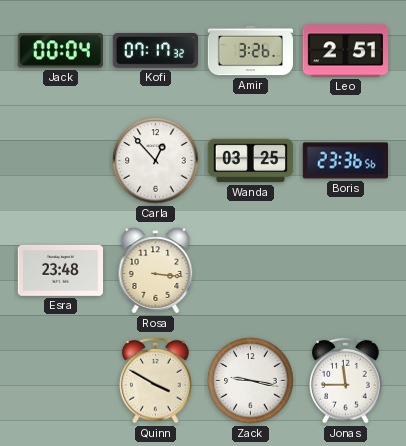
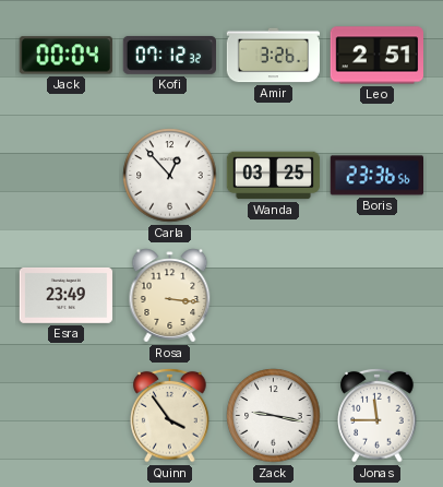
Kofi: 07:17 -> 07:12 (169, 56)
Esra: 23:48 -> 23:49 (65, 295)
Quinn: 3:50 -> 3:54 (170, 415)
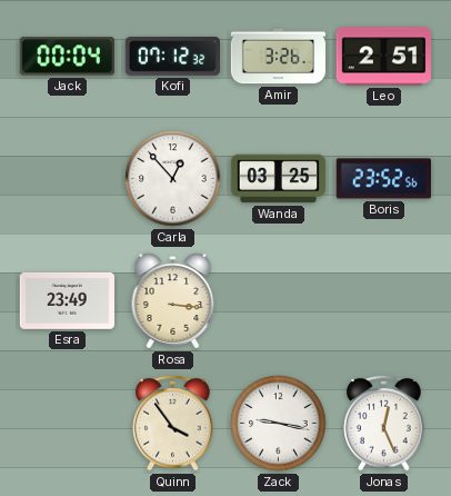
Boris: 23:36 -> 23:52 (383, 179)
Jonas: 11:45 -> 12:26 (384, 423)
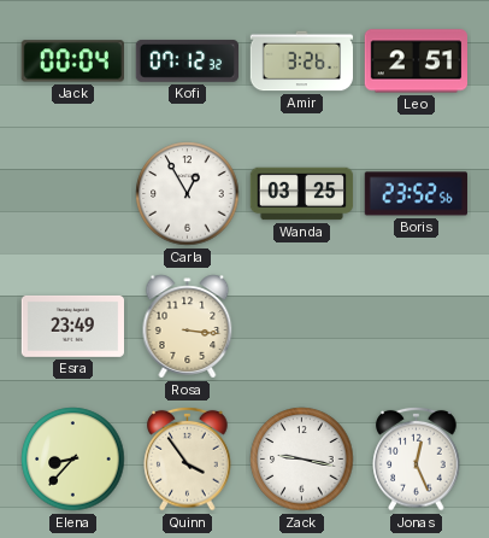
Carla: 12:53 -> 12:55 (188, 194)
Elena: none -> 8:37 (73, 460)
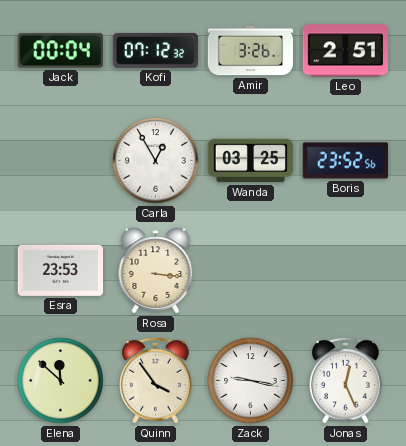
Esra: 23:49 -> 23:53 (60, 270)
Elena: 8:37 -> 11:52 (61, 381)
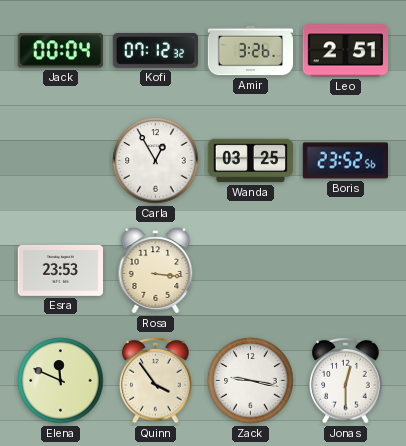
Elena: 11:52 -> 11:49 (61, 381)
Jonas: 12:26 -> 12:30 (346, 380)
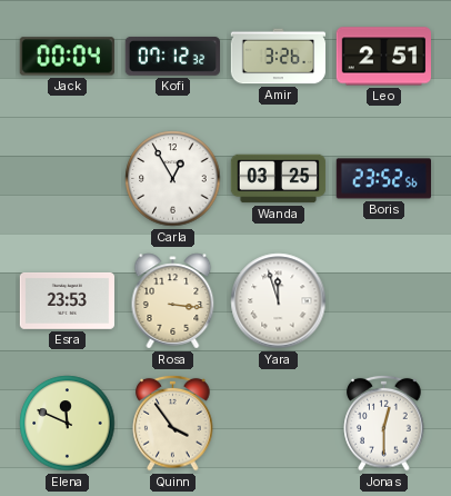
Yara: none -> 11:57 (279, 301)
Zack: 9:17 -> none (251, 381)
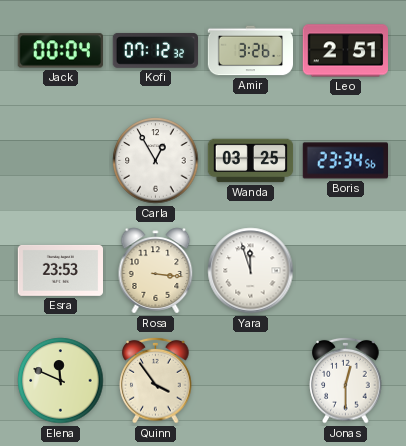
Boris: 23:52 -> 23:34 (345, 161)
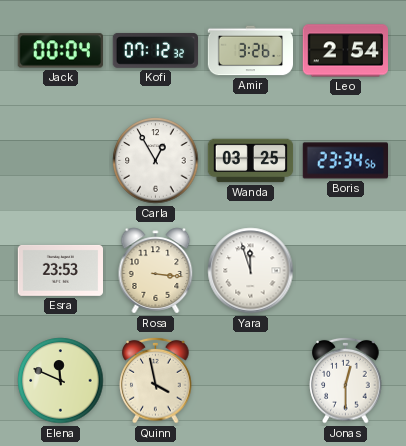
Leo: 2:51 -> 2:54 (345, 51)
Quinn: 3:54 -> 3:58 (156, 380)
